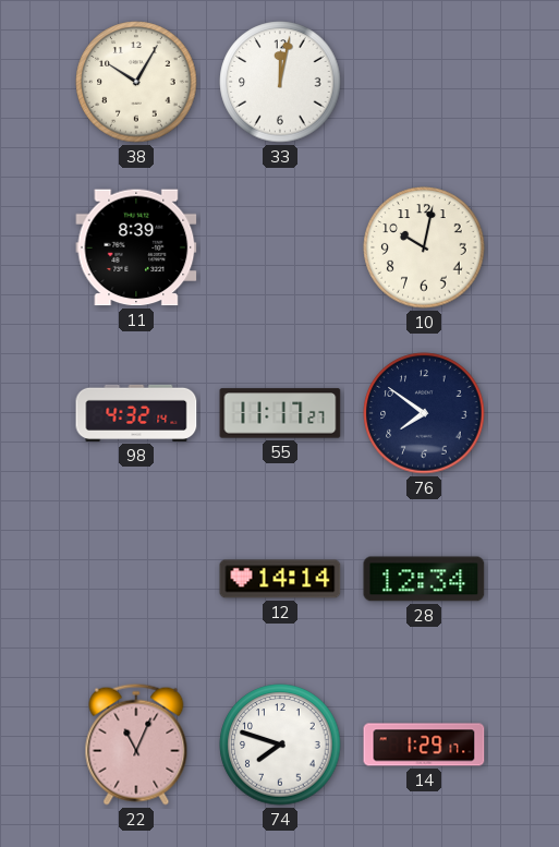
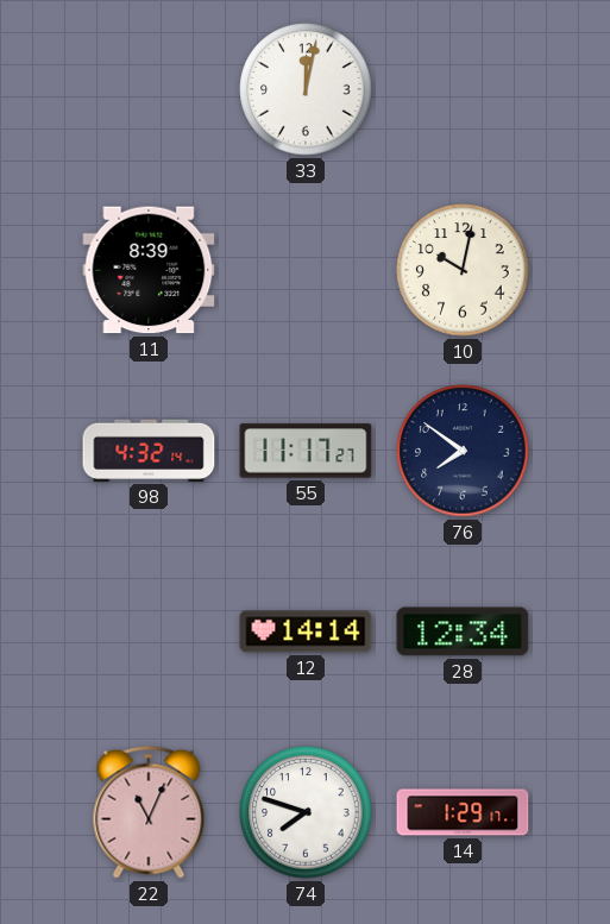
38: 10:05 -> none (136, 82)
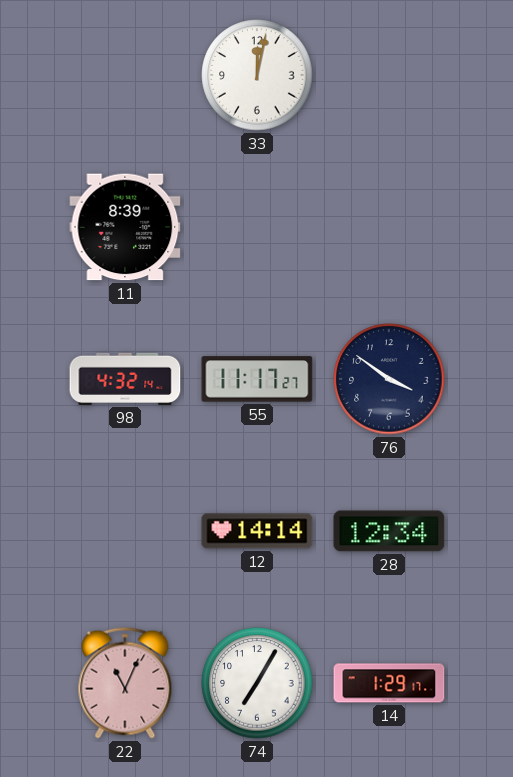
10: 10:02 -> none (463, 270)
76: 7:51 -> 3:51 (389, 379)
74: 7:48 -> 7:05 (257, 683)
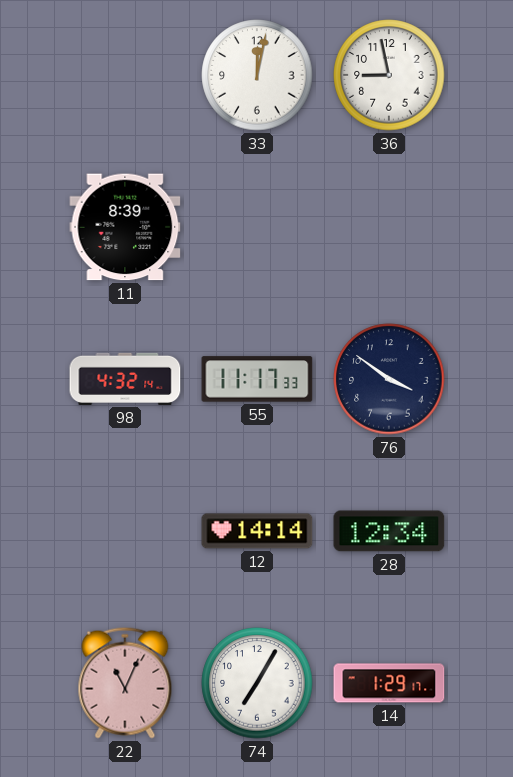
36: none -> 8:58 (389, 75)
55: 11:17:27 -> 11:17:33 (257, 379)
